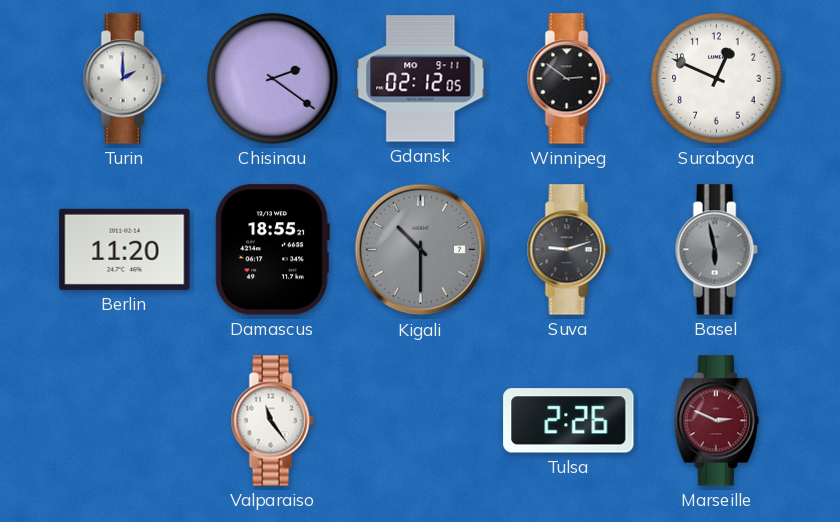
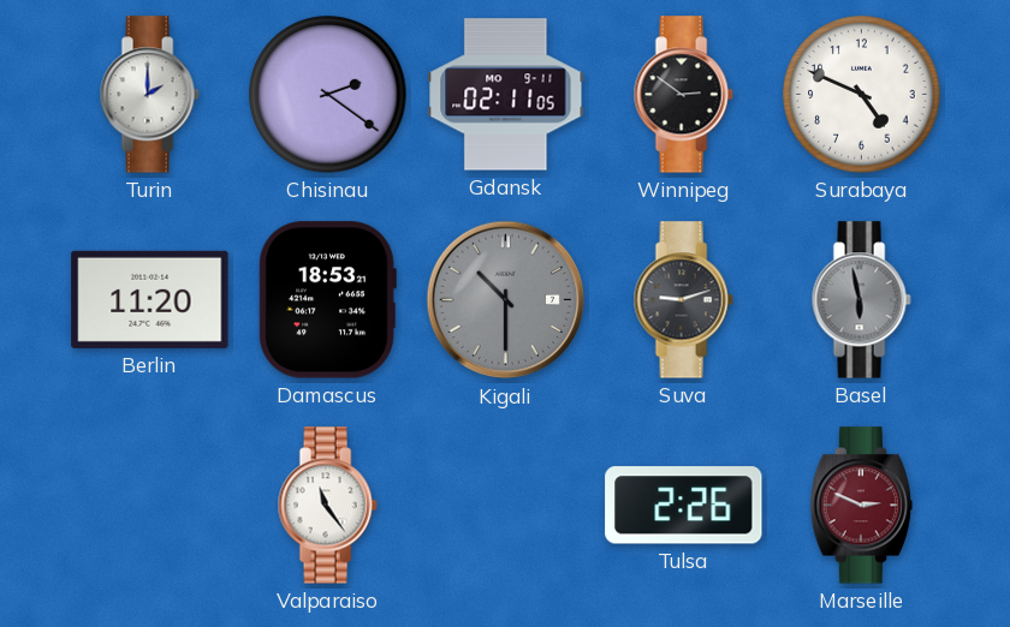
Gdansk: 02:12 -> 02:11 (506, 95)
Surabaya: 12:49 -> 4:49 (862, 95)
Damascus: 18:55 -> 18:53 (327, 300)
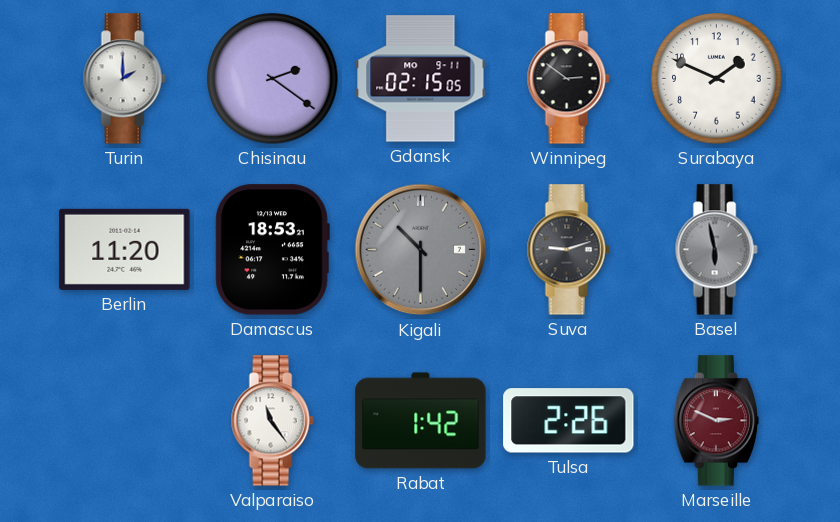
Gdansk: 02:11 -> 02:15 (421, 79)
Surabaya: 4:49 -> 1:49 (717, 79)
Rabat: none -> 1:42 (421, 421)
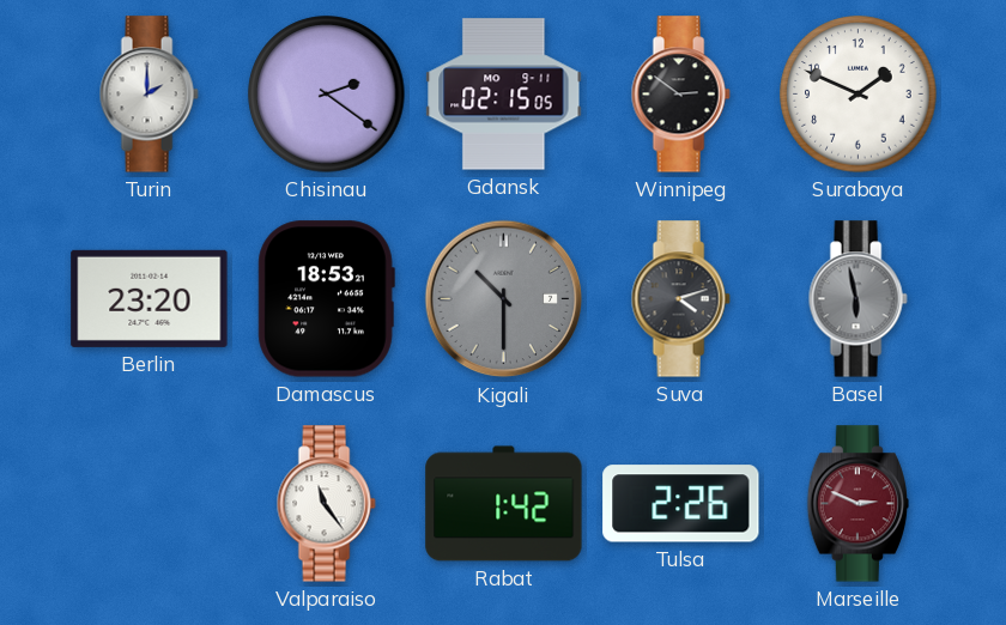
Berlin: 11:20 -> 23:20 (150, 298)
Suva: 9:12 -> 4:12 (680, 299)
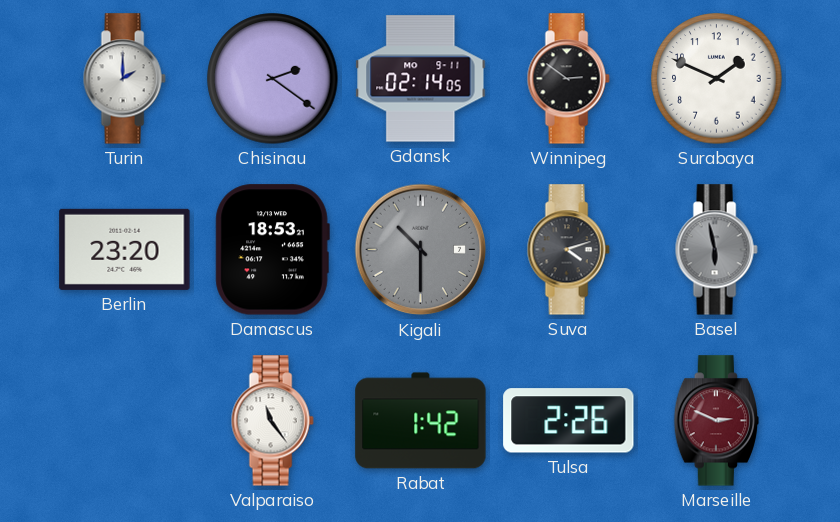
Gdansk: 02:15 -> 02:14 (421, 79)
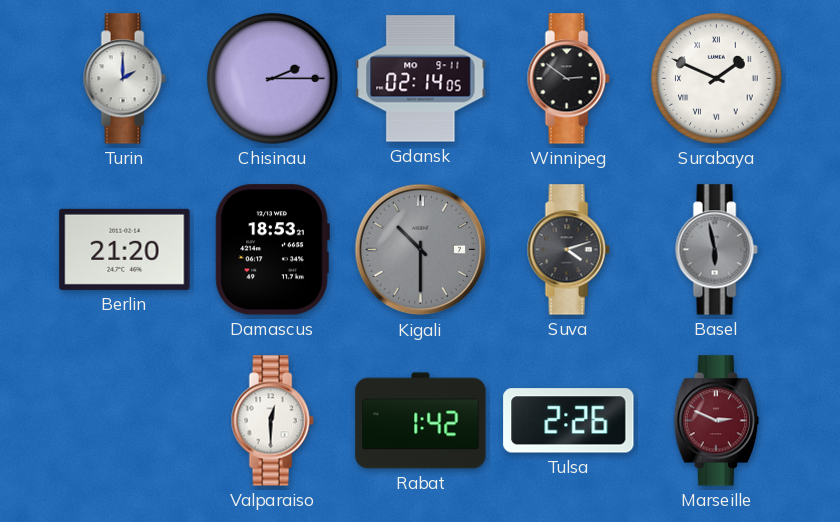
Chisinau: 2:21 -> 2:15 (273, 79)
Surabaya numerals: Arabic -> Roman (717, 79)
Berlin: 23:20 -> 21:20 (125, 249)
Valparaiso: 11:24 -> 12:30 (272, 421)
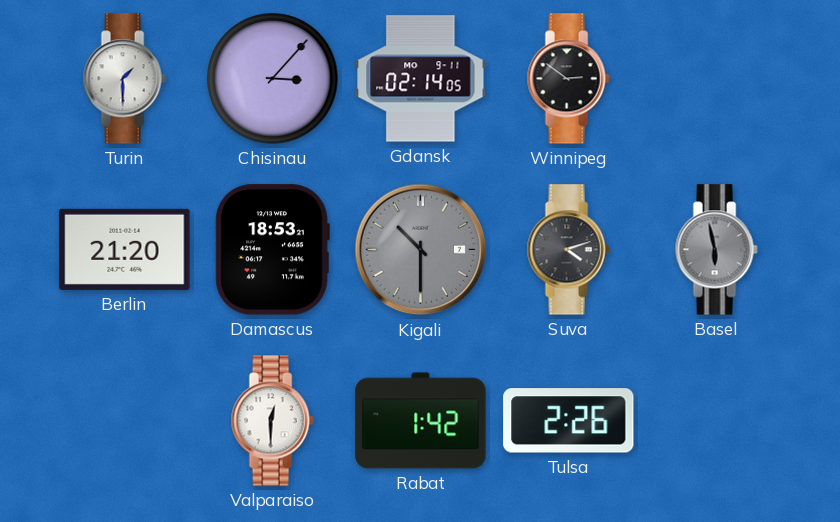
Turin: 2:00 -> 1:30 (124, 79)
Chisinau: 2:15 -> 3:07 (273, 79)
Surabaya: 1:49 -> none (717, 79)
Marseille: 2:49 -> none (716, 421)
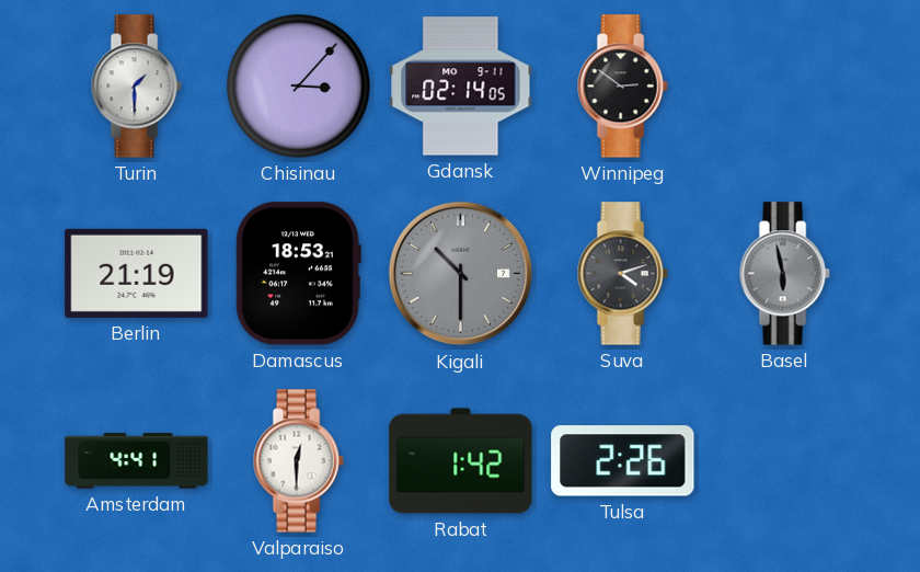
Berlin: 21:20 -> 21:19 (137, 273)
Amsterdam: none -> 4:41 (137, 461)
